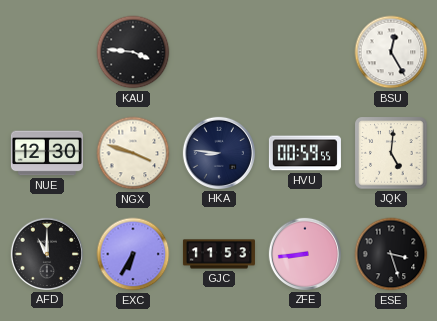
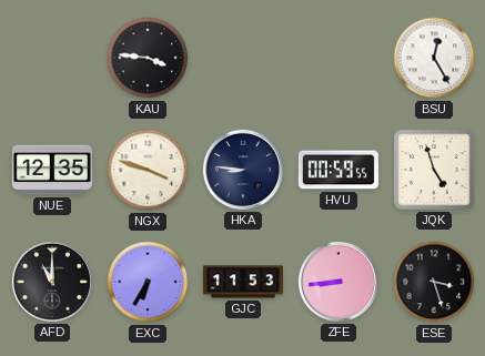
NUE: 12:30 -> 12:35 (52, 170)
JQK: 5:01 -> 4:57 (434, 170)
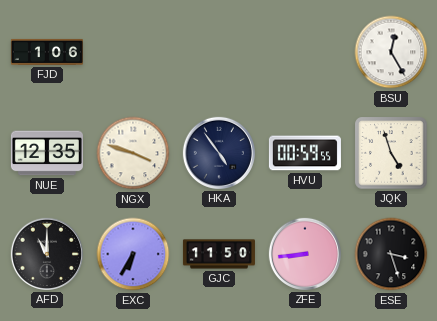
FJD: none -> 1:06 (47, 52)
KAU: 3:46 -> none (148, 58)
HKA: 8:46 -> 4:54 (219, 153)
GJC: 11:53 -> 11:50 (219, 254)
